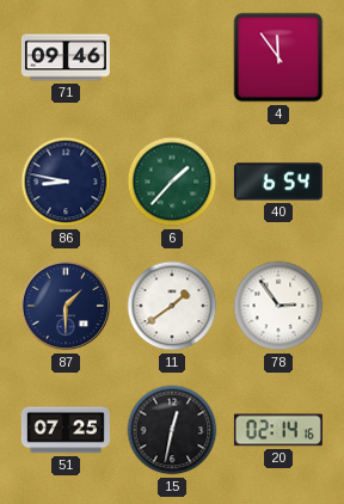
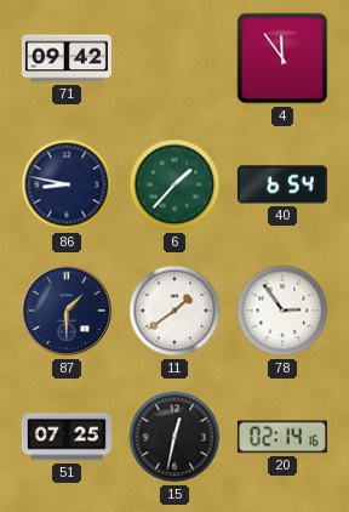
71: 09:46 -> 09:42 (67, 58)
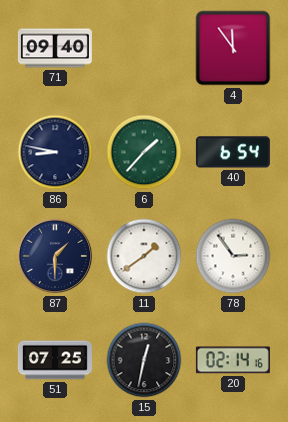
71: 09:42 -> 09:40 (55, 48)
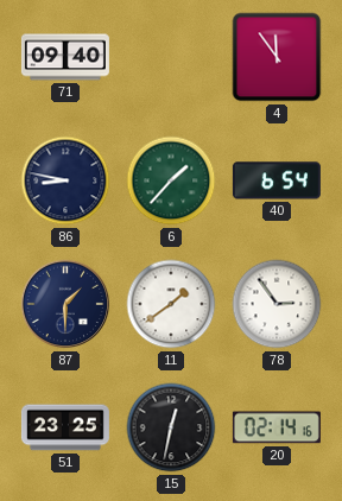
51: 07:25 -> 23:25 (65, 427)
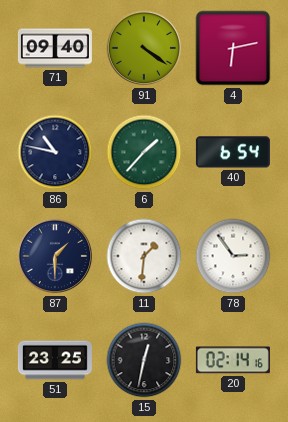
91: none -> 4:21 (144, 48)
4: 11:54 -> 6:13 (233, 48)
86: 8:47 -> 10:47 (55, 152)
11: 1:39 -> 1:31 (144, 256)
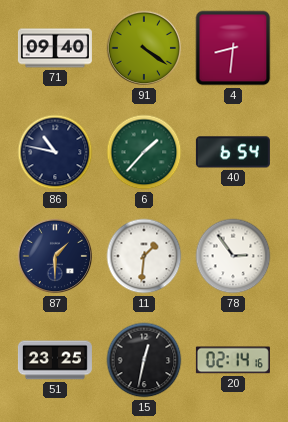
4: 6:13 -> 8:31 (233, 48)
